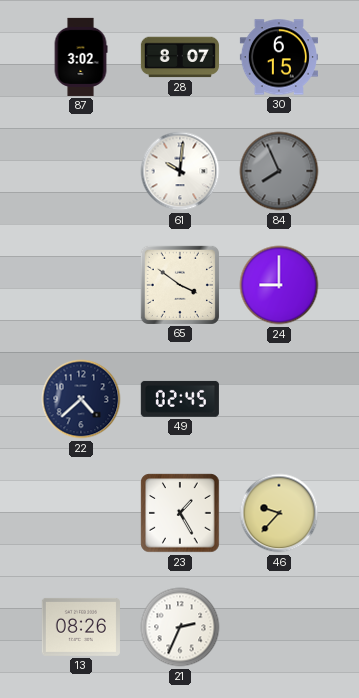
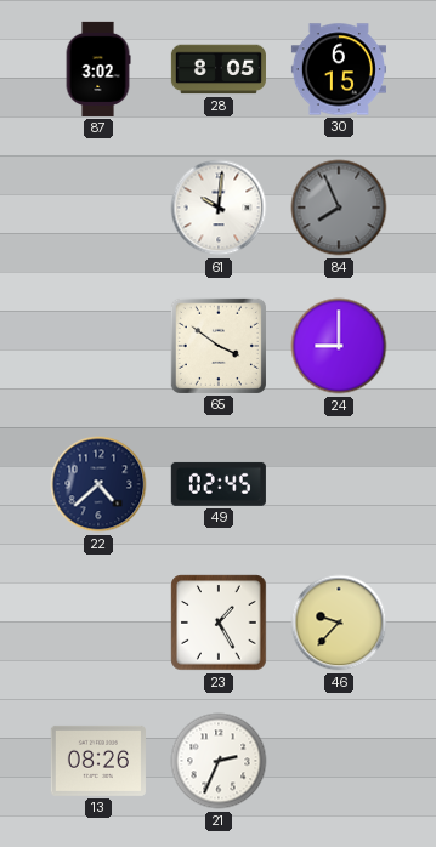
28: 8:07 -> 8:05 (219, 69)
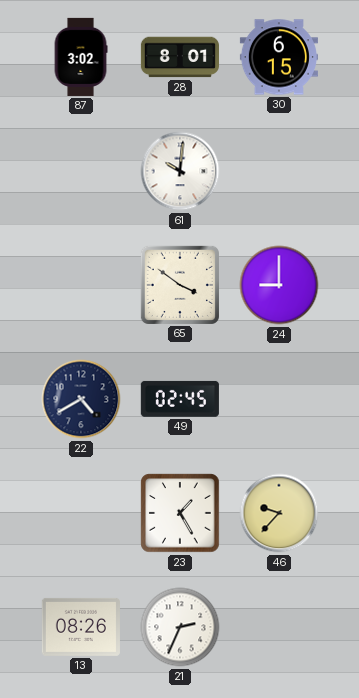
28: 8:05 -> 8:01 (180, 57)
84: 7:56 -> none (339, 208)
22: 4:38 -> 4:40 (81, 399)
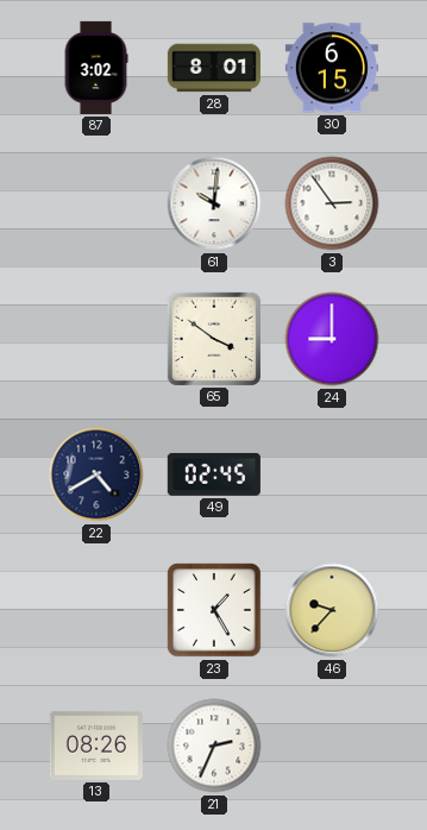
3: none -> 2:54 (332, 203)
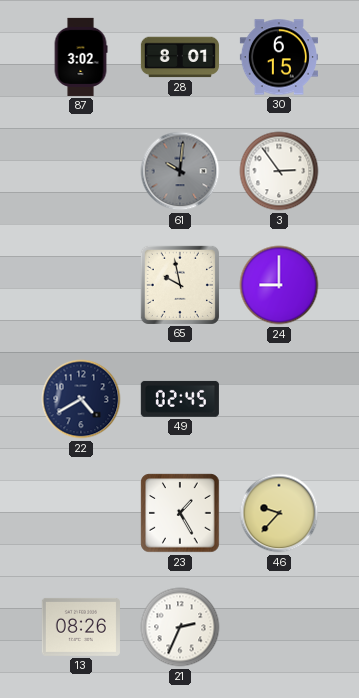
61 dial: white -> grey (180, 171)
65: 3:51 -> 9:58 (180, 285)
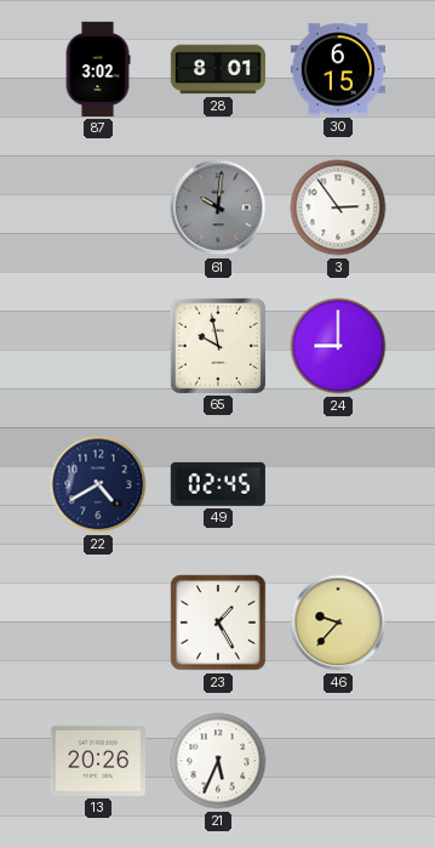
13: 08:26 -> 20:26 (98, 761)
21: 2:34 -> 5:34 (218, 761)
